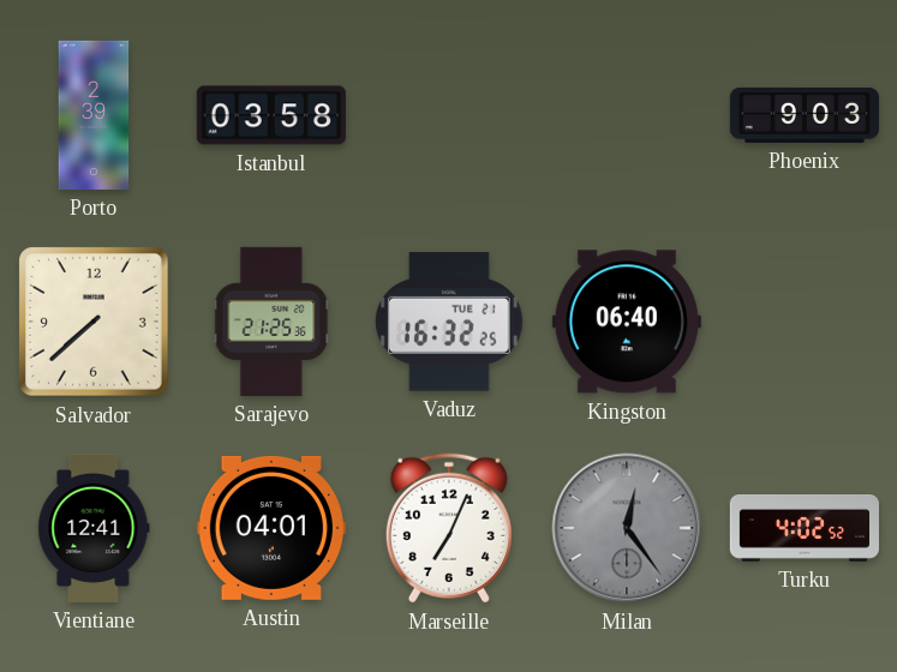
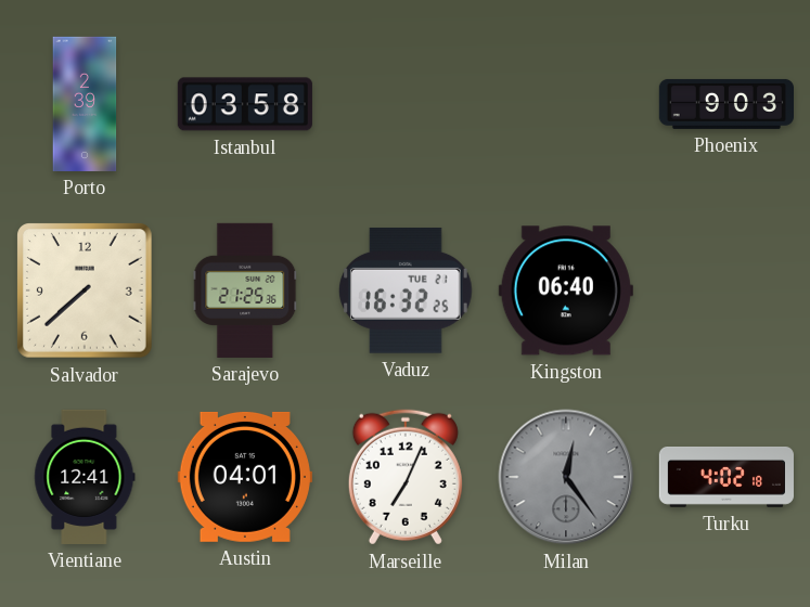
Turku: 4:02:52 -> 4:02:18 (727, 478)
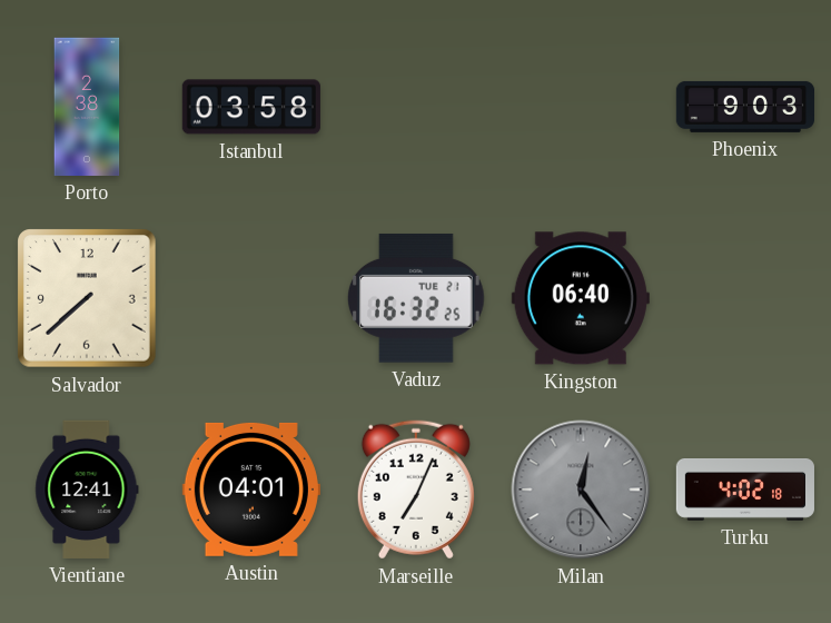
Porto: 2:39 -> 2:38 (87, 107)
Sarajevo: 21:25 -> none (245, 290)
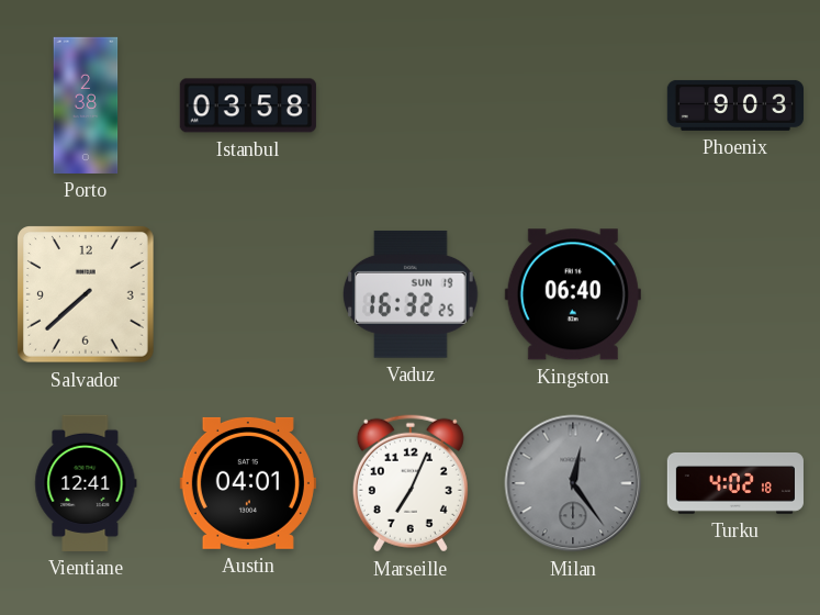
Vaduz date: TUE 21 -> SUN 19 (412, 294)
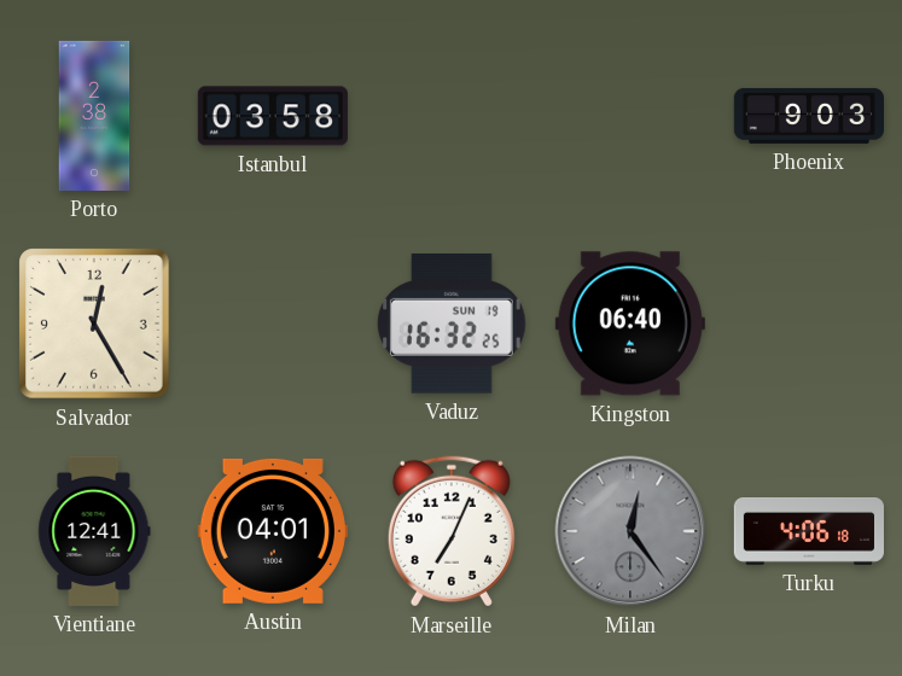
Salvador: 7:38 -> 12:25 (95, 325)
Turku: 4:02 -> 4:06 (809, 532)
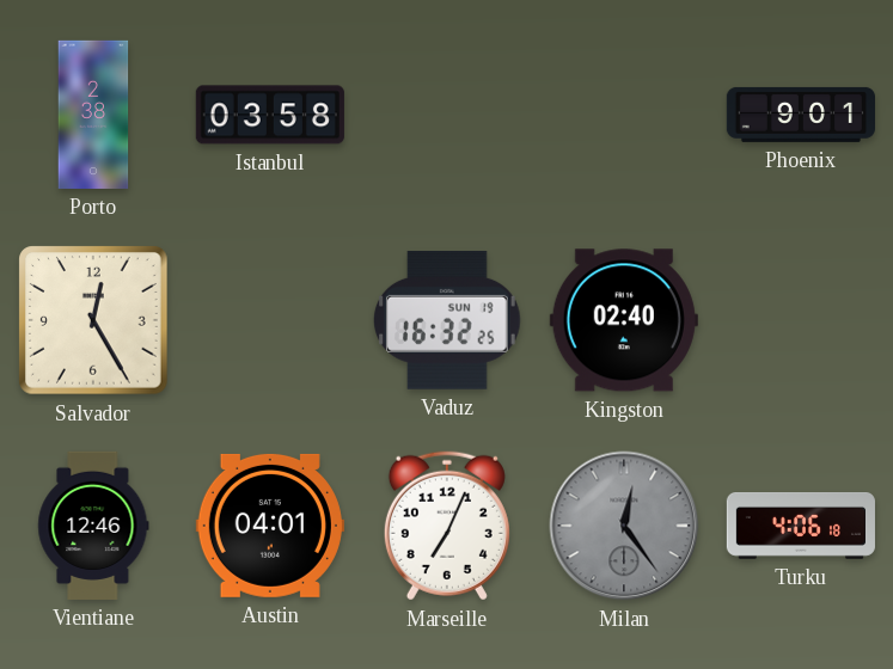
Phoenix: 9:03 -> 9:01 (800, 115)
Kingston: 06:40 -> 02:40 (624, 320)
Vientiane: 12:41 -> 12:46 (93, 526)
